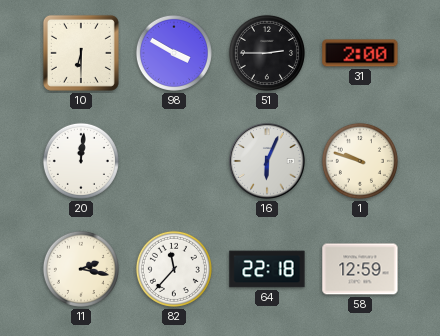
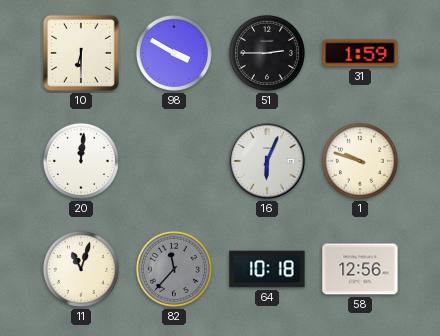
31: 2:00 -> 1:59 (360, 53)
11: 2:17 -> 11:03 (81, 269)
82 dial: white -> grey (174, 269)
64: 22:18 -> 10:18 (267, 269)
58: 12:59 -> 12:56 (360, 269)
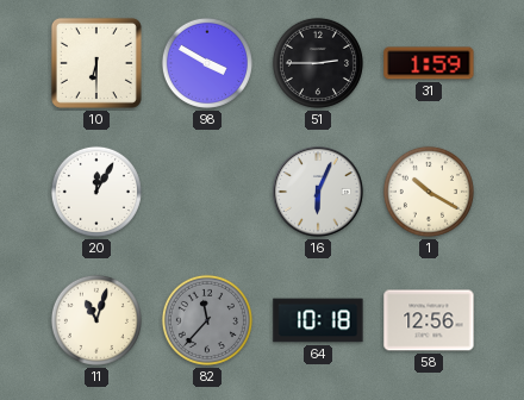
20: 12:01 -> 12:05 (96, 192)
1: 9:48 -> 10:20 (429, 192)
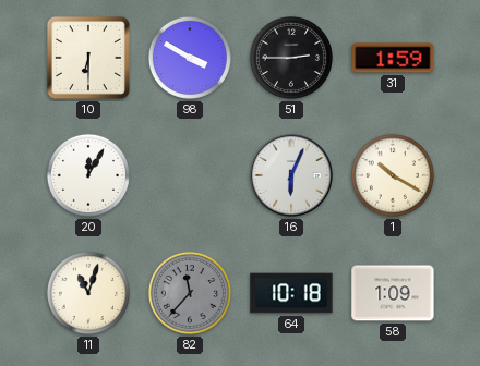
58: 12:56 -> 1:09 (393, 293)
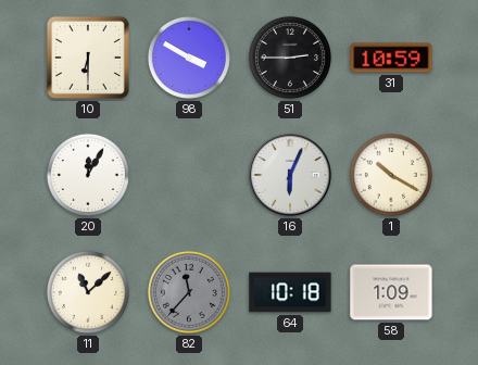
31: 1:59 -> 10:59 (391, 58)
11: 11:03 -> 11:08 (88, 292)
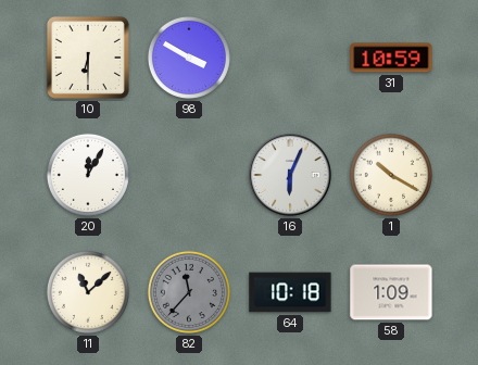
51: 2:45 -> none (290, 58)
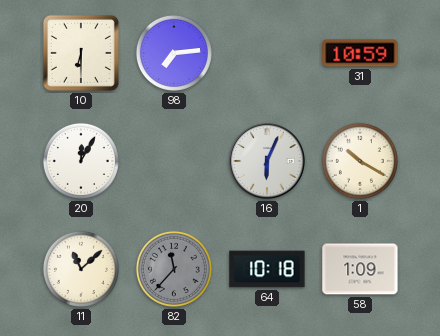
98: 3:50 -> 7:14 (174, 53)
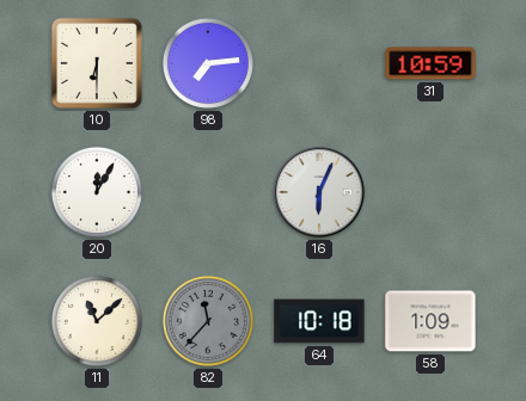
1: 10:20 -> none (360, 161)
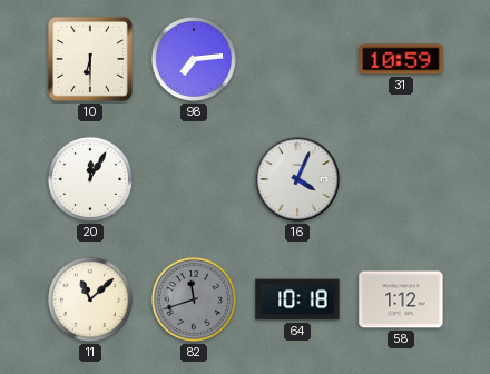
16: 6:04 -> 4:04 (297, 179)
82: 11:37 -> 11:42 (194, 299)
58: 1:09 -> 1:12 (401, 299)
